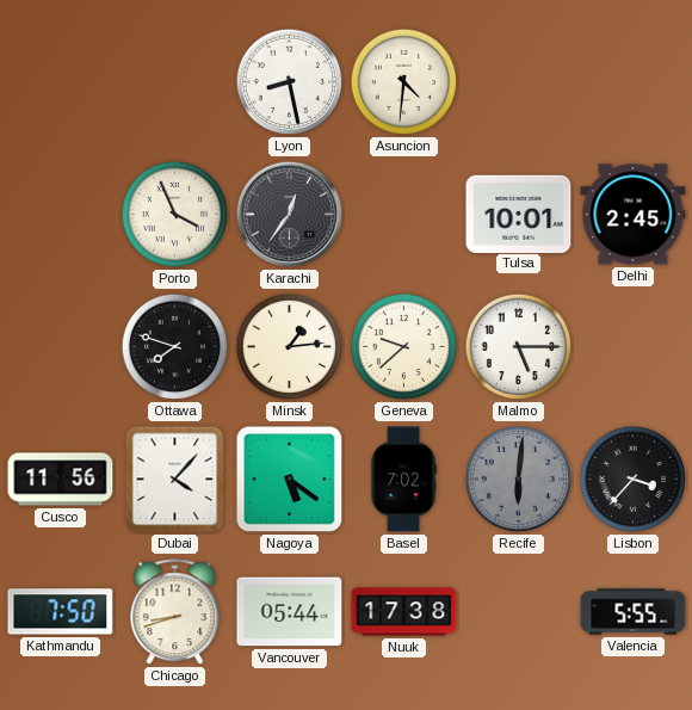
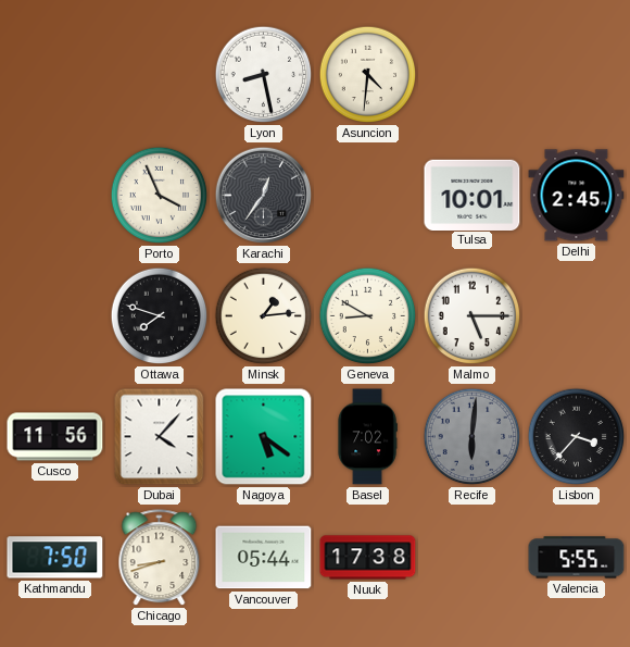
Geneva: 9:38 -> 8:50 (368, 316)
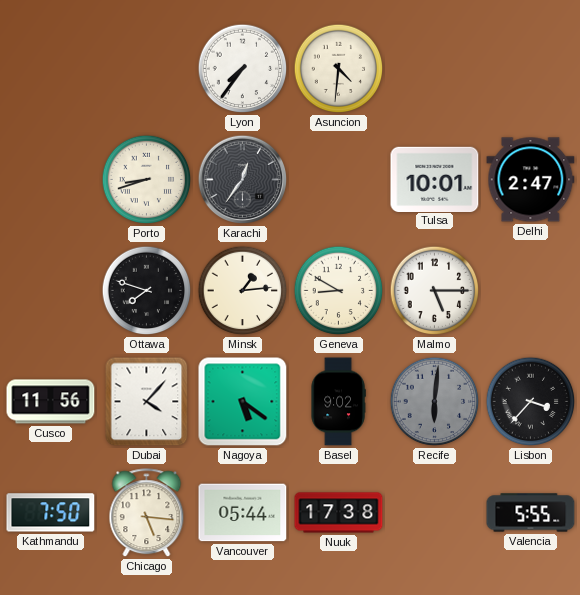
Lyon: 8:28 -> 7:36 (243, 69)
Porto: 3:56 -> 8:42 (147, 180)
Delhi: 2:45 -> 2:47 (531, 180)
Basel: 7:02 -> 9:02 (338, 402)
Chicago: 8:42 -> 5:16 (147, 513)
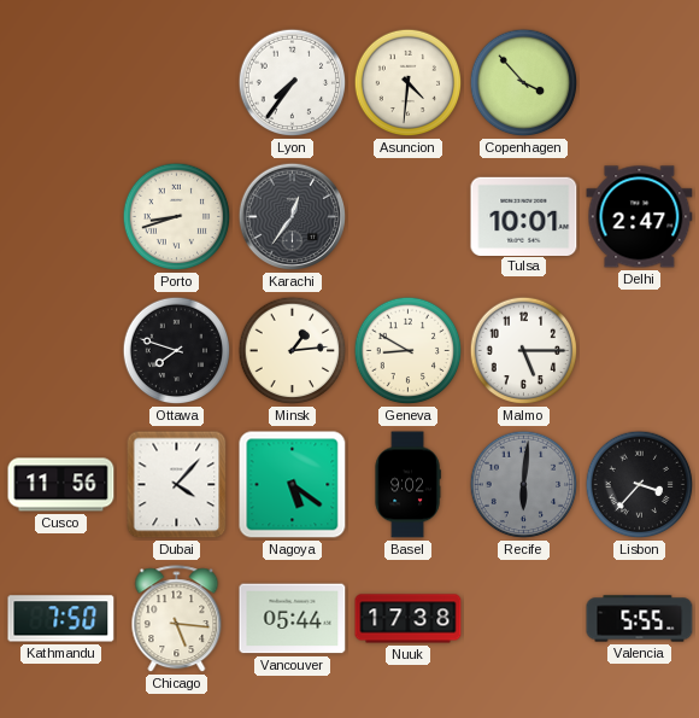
Copenhagen: none -> 3:53 (524, 83)
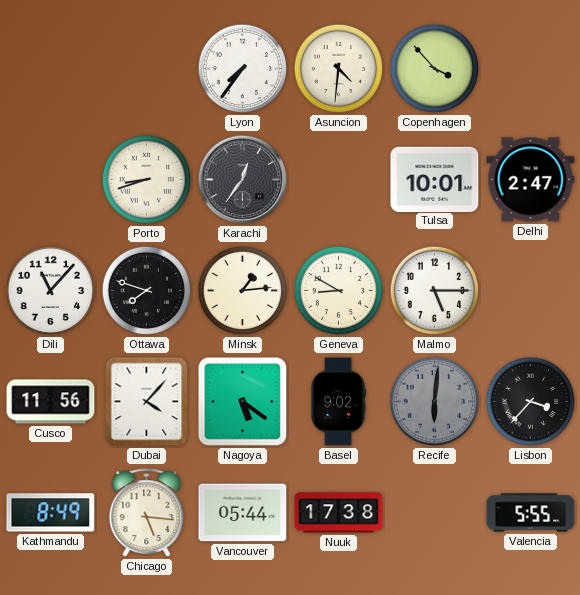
Dili: none -> 11:07 (51, 291)
Kathmandu: 7:50 -> 8:49 (51, 513)
